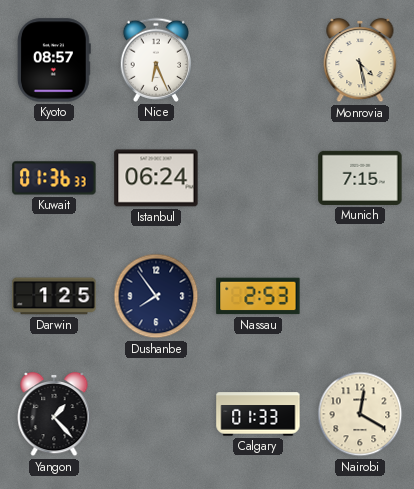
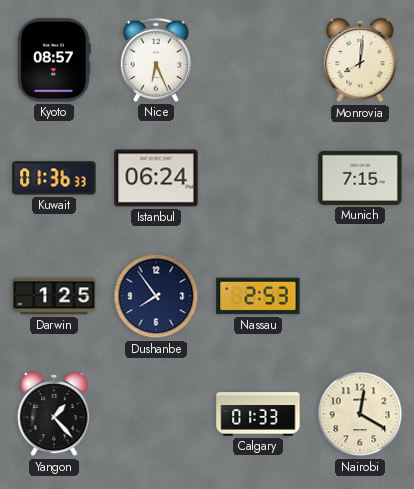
Monrovia: 4:28 -> 8:01 (360, 60)
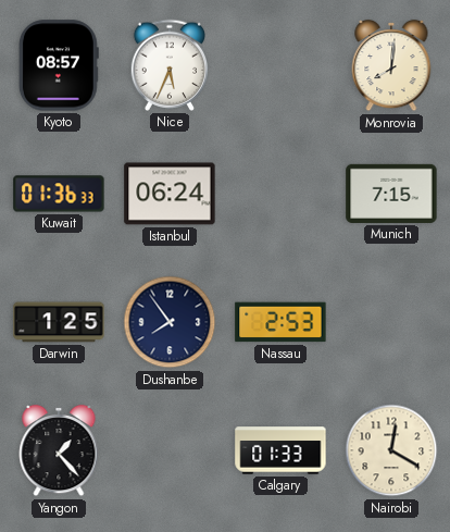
Nice: 6:26 -> 5:34 (168, 65)
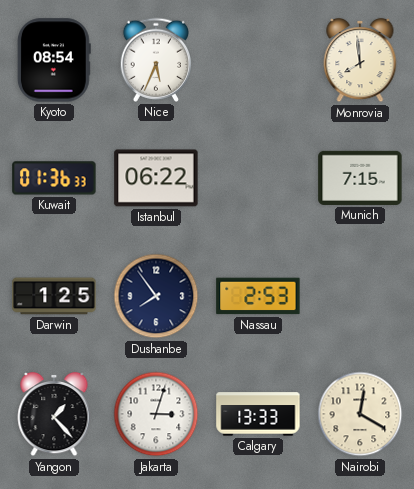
Kyoto: 08:57 -> 08:54 (54, 60)
Monrovia: 8:01 -> 7:59 (360, 60)
Istanbul: 06:24 -> 06:22 (156, 178)
Jakarta: none -> 3:03 (156, 414)
Calgary: 01:33 -> 13:33 (258, 414)
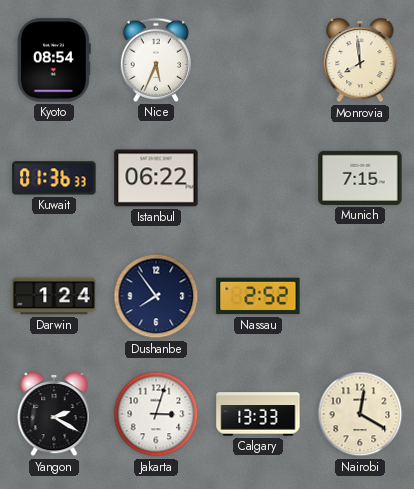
Darwin: 1:25 -> 1:24 (54, 296)
Nassau: 2:53 -> 2:52 (258, 296)
Yangon: 1:23 -> 2:20 (54, 414)
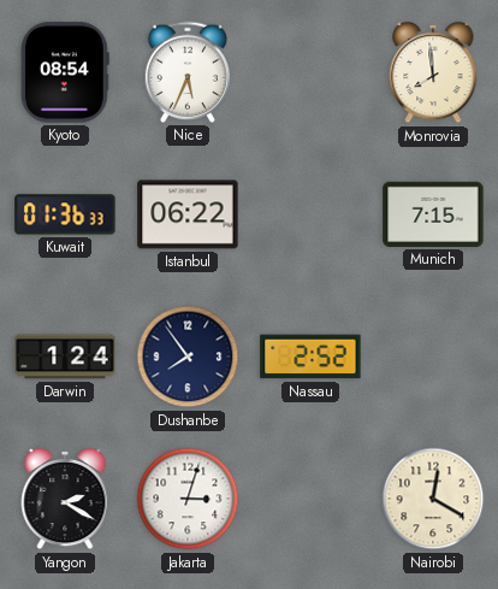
Calgary: 13:33 -> none (258, 414)
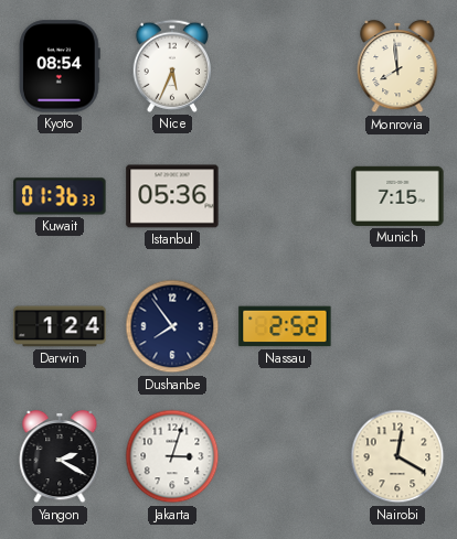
Istanbul: 06:22 -> 05:36 (172, 196)
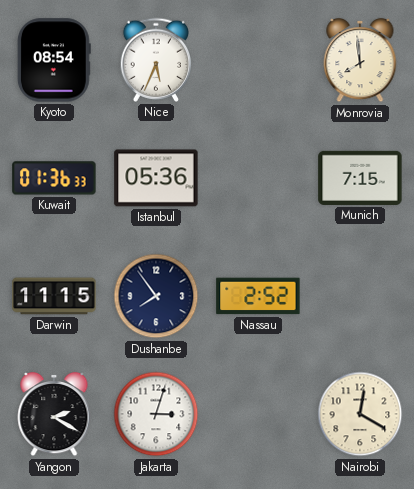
Darwin: 1:24 -> 11:15 (54, 296)
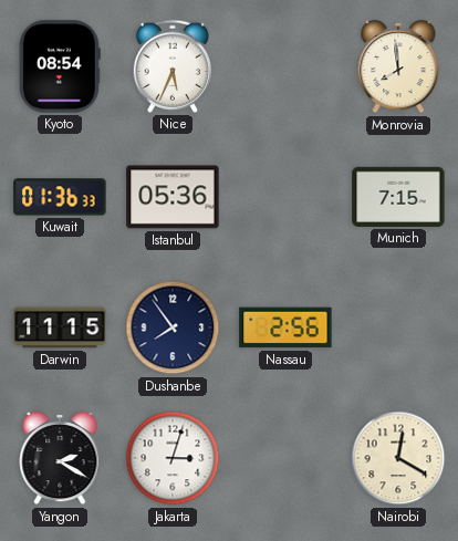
Nassau: 2:52 -> 2:56 (285, 327)
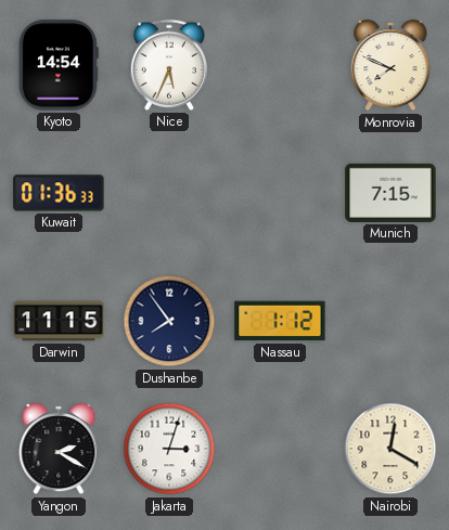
Kyoto: 08:54 -> 14:54 (59, 65)
Monrovia: 7:59 -> 7:49 (390, 65)
Istanbul: 05:36 -> none (173, 197)
Nassau: 2:56 -> 1:12 (280, 321)
